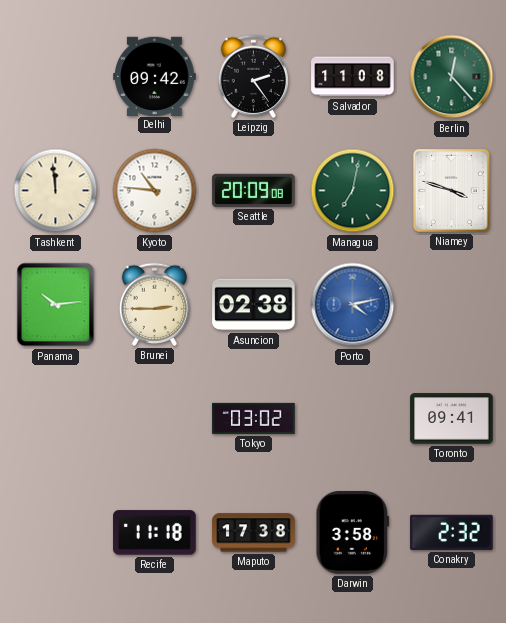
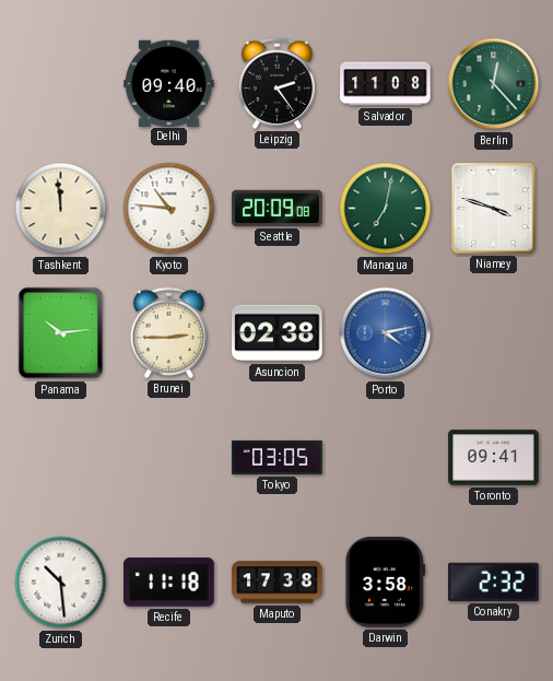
Delhi: 09:42 -> 09:40 (169, 83)
Tokyo: 03:02 -> 03:05 (278, 457)
Zurich: none -> 10:29 (61, 583)
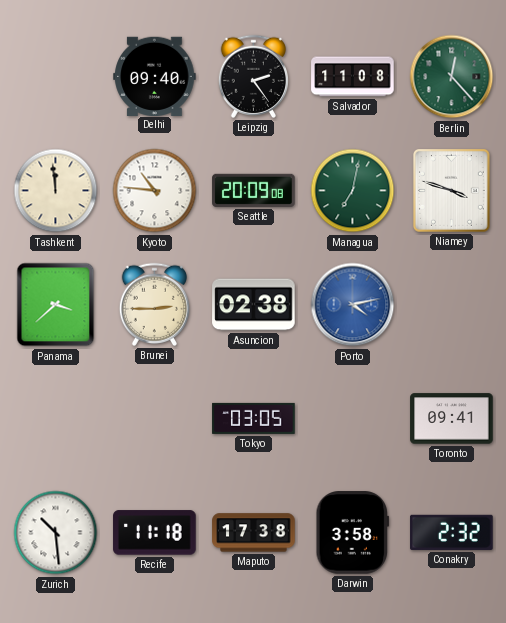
Panama: 10:14 -> 3:38 (56, 305)
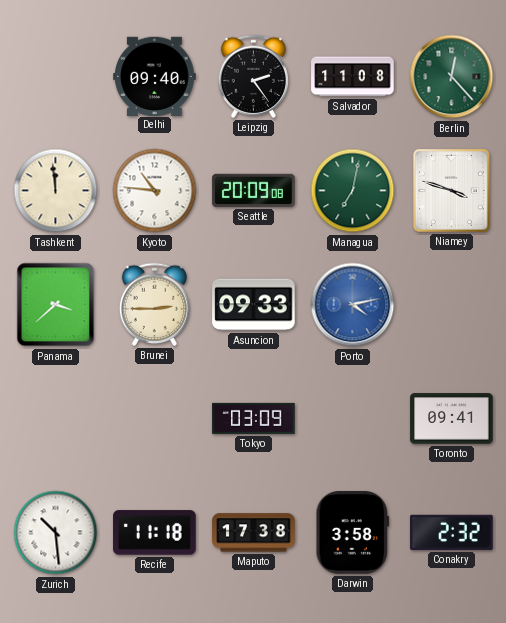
Asuncion: 02:38 -> 09:33 (254, 305)
Tokyo: 03:05 -> 03:09 (254, 418)
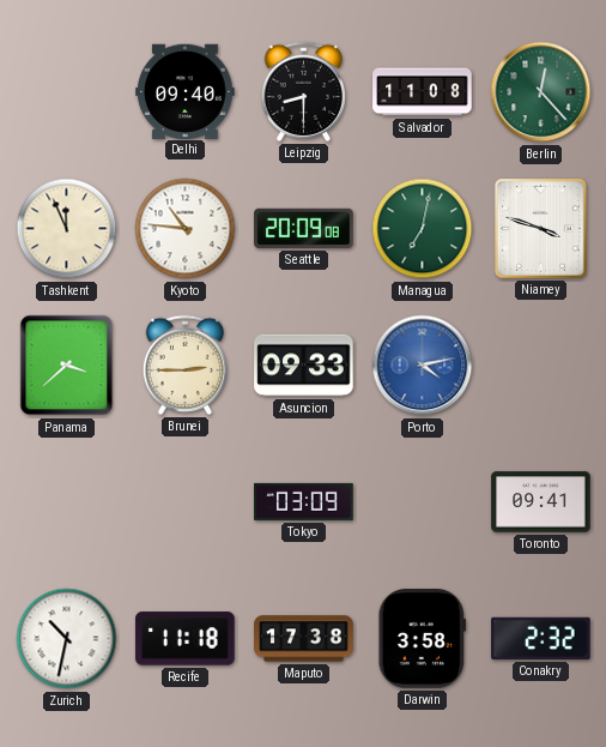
Leipzig: 2:24 -> 8:30 (303, 91)
Tashkent: 11:59 -> 11:56 (67, 229)
Zurich: 10:29 -> 10:32 (67, 639)
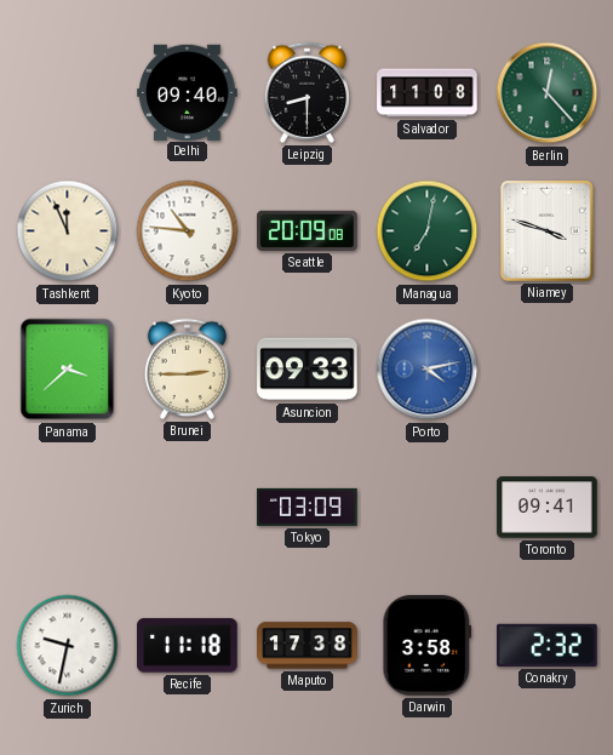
Zurich: 10:32 -> 9:32 (68, 646)
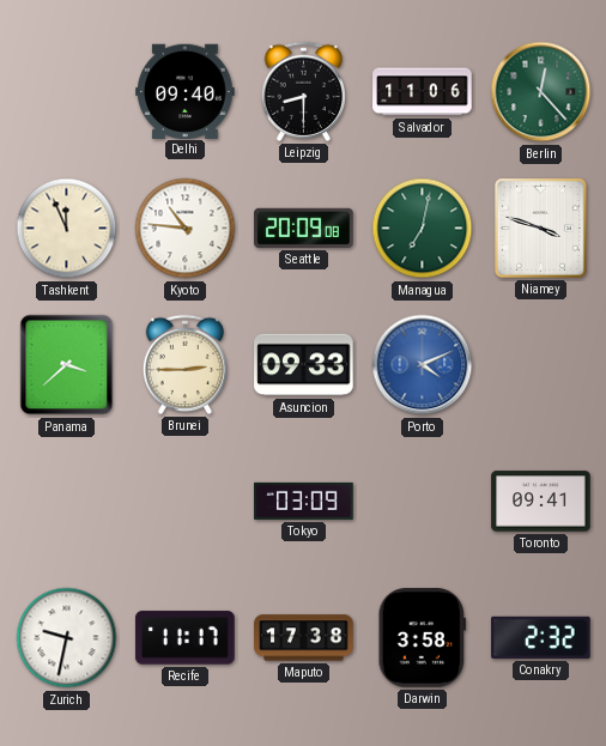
Salvador: 11:08 -> 11:06 (423, 92)
Porto: 4:13 -> 4:11 (423, 365)
Recife: 11:18 -> 11:17 (186, 638)
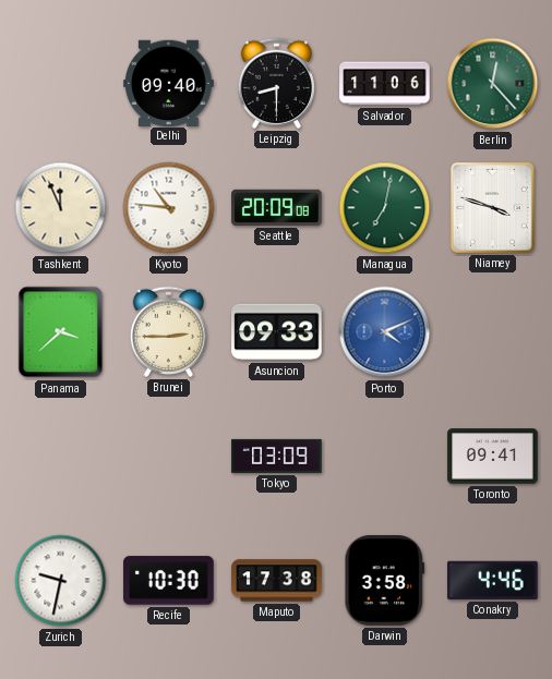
Recife: 11:17 -> 10:30 (169, 581)
Conakry: 2:32 -> 4:46 (493, 580)
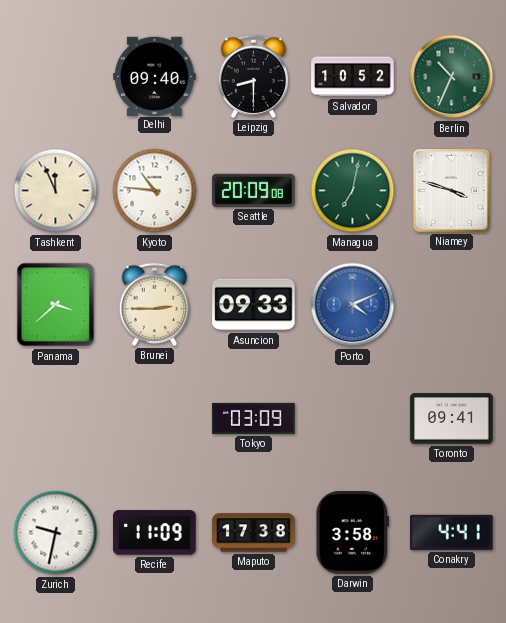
Salvador: 11:06 -> 10:52 (353, 77)
Berlin: 12:23 -> 10:34 (452, 77)
Recife: 10:30 -> 11:09 (155, 533)
Conakry: 4:46 -> 4:41 (452, 532)
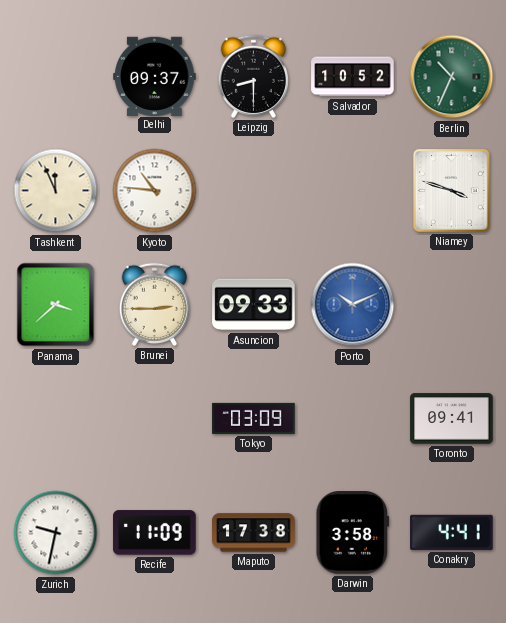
Delhi: 09:40 -> 09:37 (155, 76)
Seattle: 20:09 -> none (254, 190)
Managua: 7:02 -> none (353, 191)
Porto: 4:11 -> 10:11 (353, 305)
